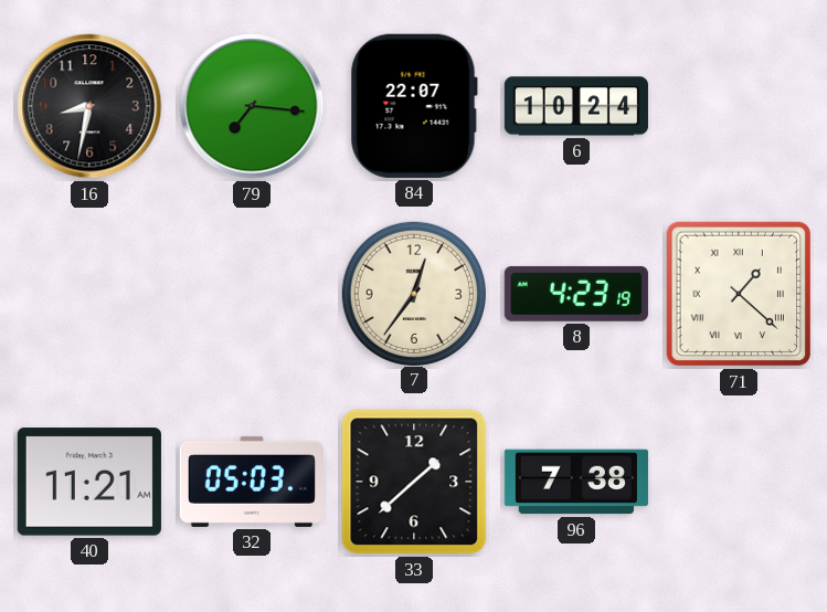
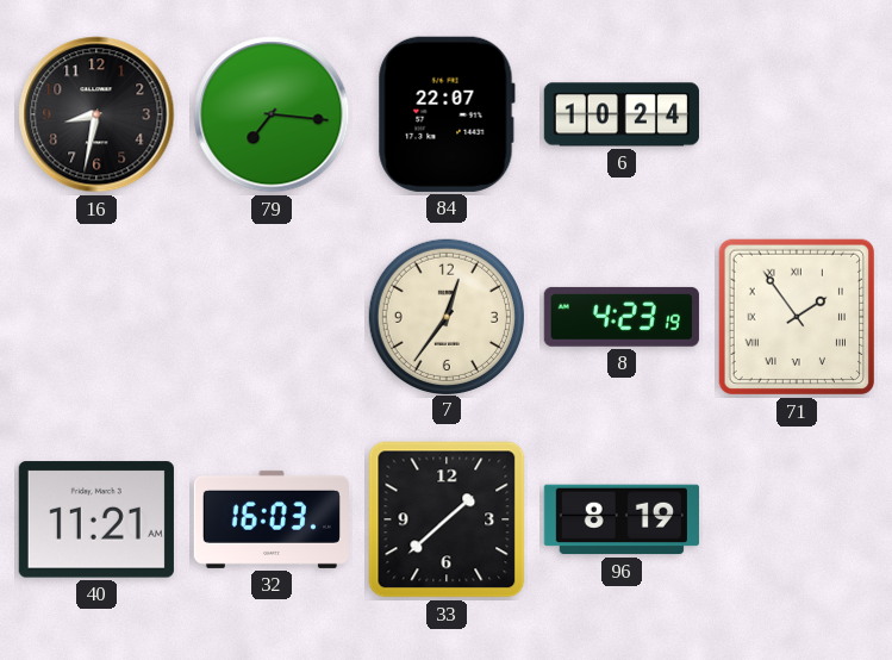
71: 1:22 -> 1:54 (797, 317)
32: 05:03 -> 16:03 (272, 519)
96: 7:38 -> 8:19 (622, 519)
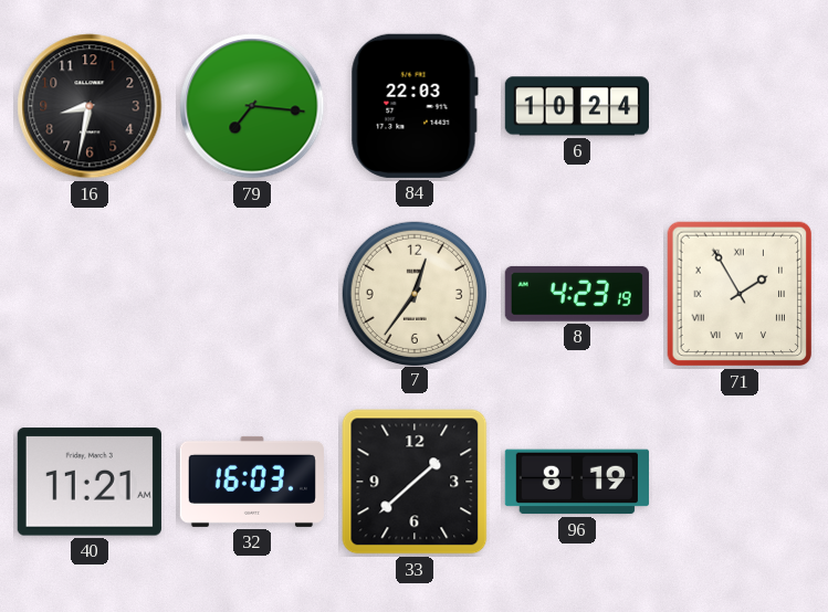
84: 22:07 -> 22:03 (415, 106)
71: 1:54 -> 1:55 (740, 294)
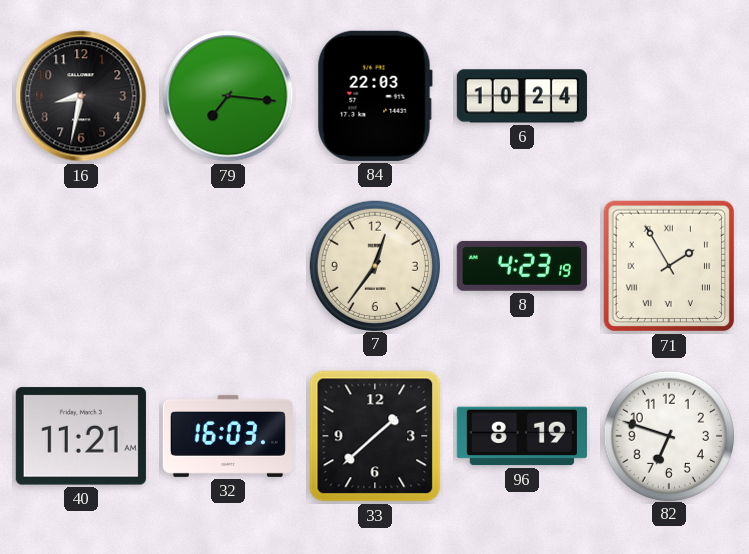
82: none -> 6:48 (668, 435)
